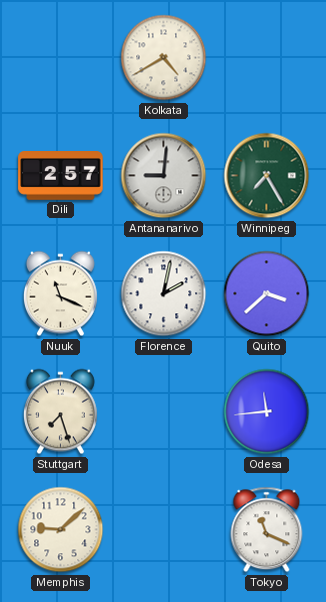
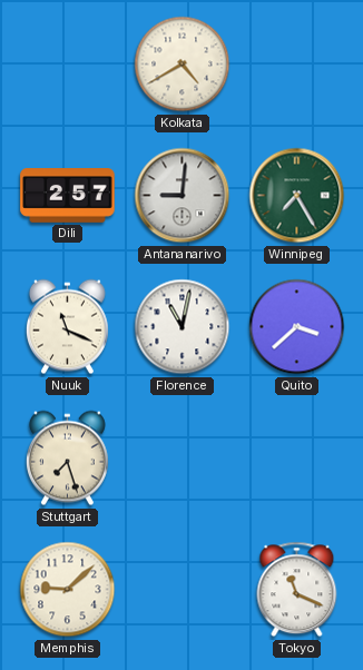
Florence: 2:02 -> 11:02 (183, 327)
Odesa: 11:44 -> none (267, 412)
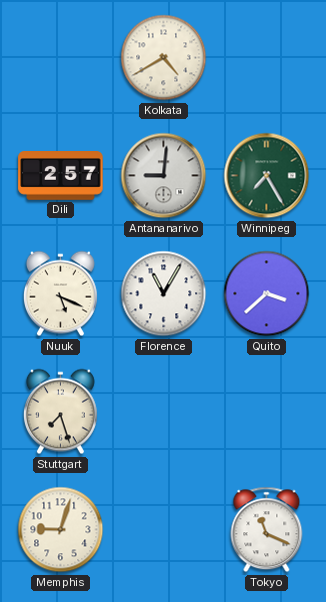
Nuuk: 11:19 -> 5:19 (60, 294)
Florence: 11:02 -> 11:05 (164, 294)
Memphis: 9:08 -> 9:03 (61, 530)
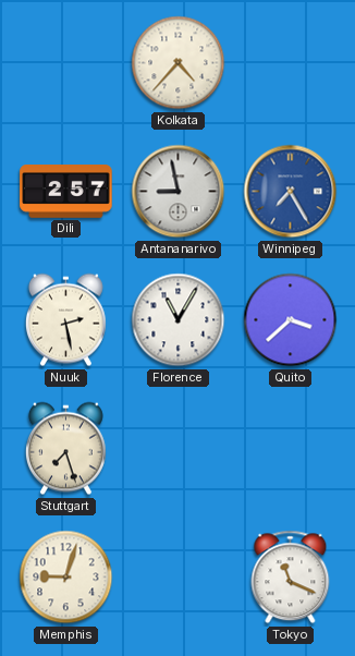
Kolkata: 4:40 -> 4:37 (179, 63)
Antananarivo: 9:01 -> 8:58 (179, 192)
Winnipeg dial: green -> blue (291, 192)
Nuuk: 5:19 -> 2:28 (65, 320)
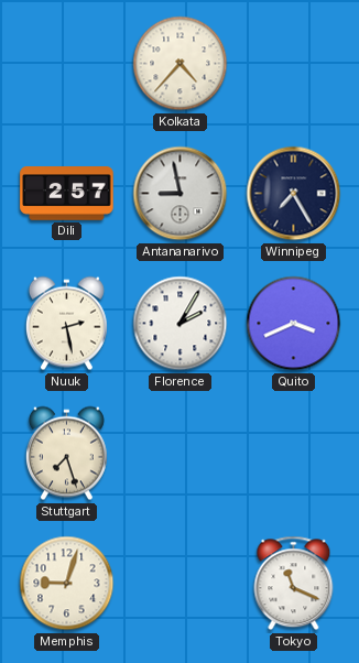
Winnipeg dial: blue -> navy (294, 194)
Florence: 11:05 -> 2:05 (181, 324)
Quito: 3:38 -> 3:41 (294, 324)
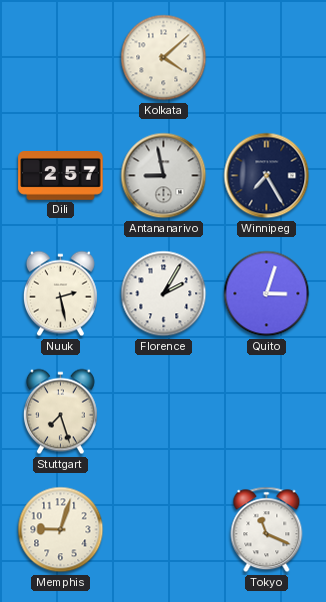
Kolkata: 4:37 -> 4:08 (164, 58)
Quito: 3:41 -> 3:03 (267, 294)
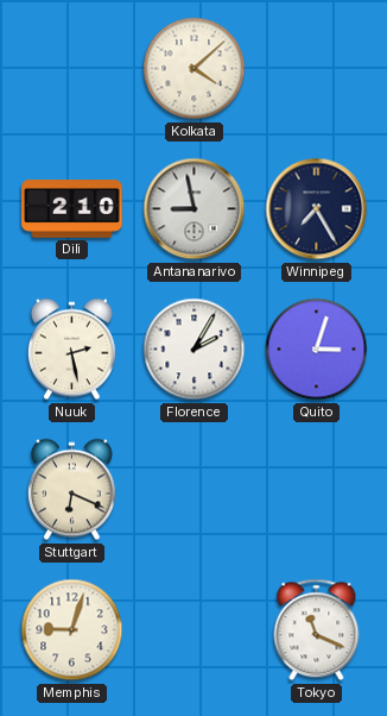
Dili: 2:57 -> 2:10 (72, 209)
Stuttgart: 7:27 -> 6:19 (71, 490)
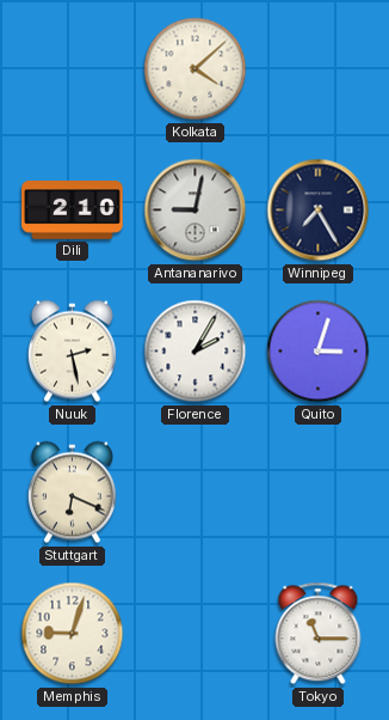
Antananarivo: 8:58 -> 9:02 (196, 210)
Tokyo: 11:19 -> 11:15 (319, 634)
